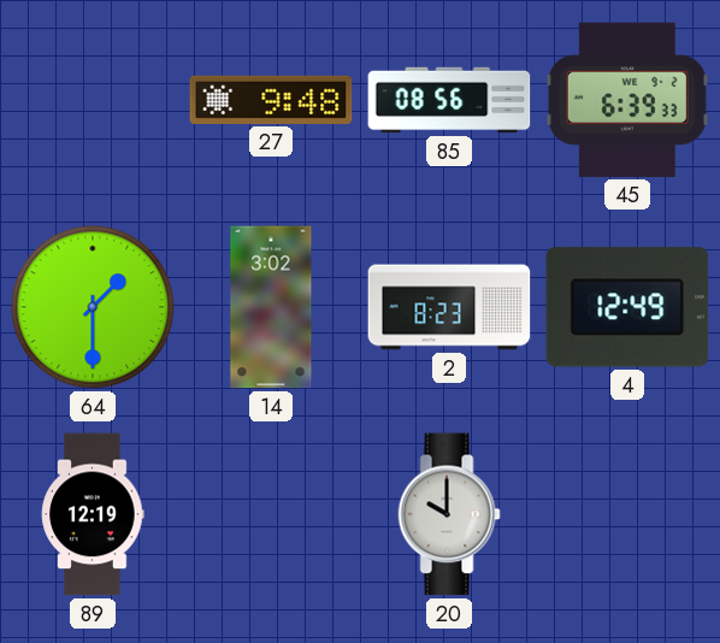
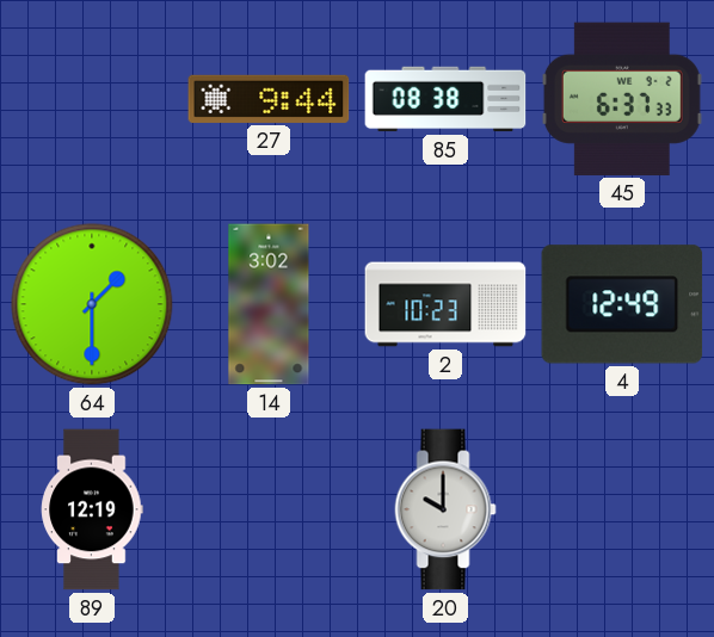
27: 9:48 -> 9:44 (269, 99)
85: 08:56 -> 08:38 (445, 99)
45: 6:39 -> 6:37 (622, 99)
2: 8:23 -> 10:23 (445, 304)
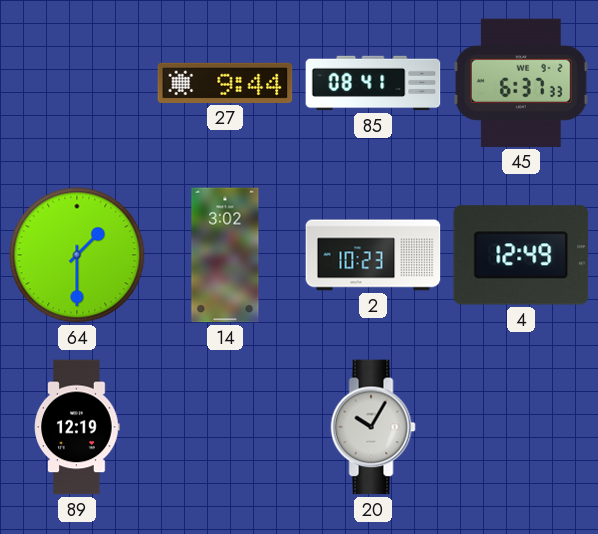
85: 08:38 -> 08:41 (373, 83)
20: 10:00 -> 10:05 (373, 427)
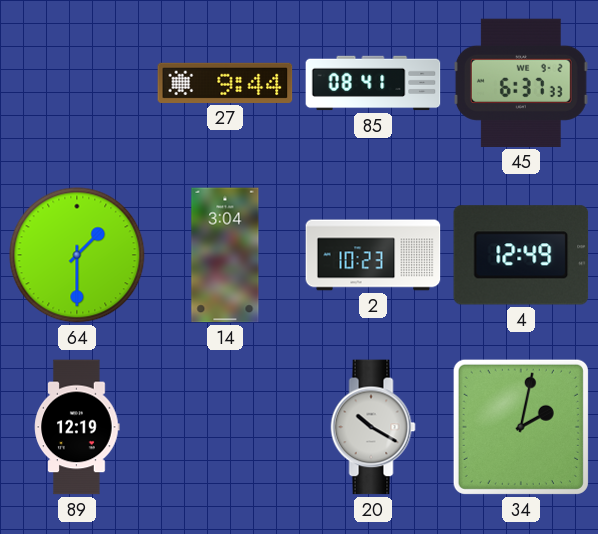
14: 3:02 -> 3:04 (225, 255)
20: 10:05 -> 10:20 (373, 427)
34: none -> 2:02 (521, 427)
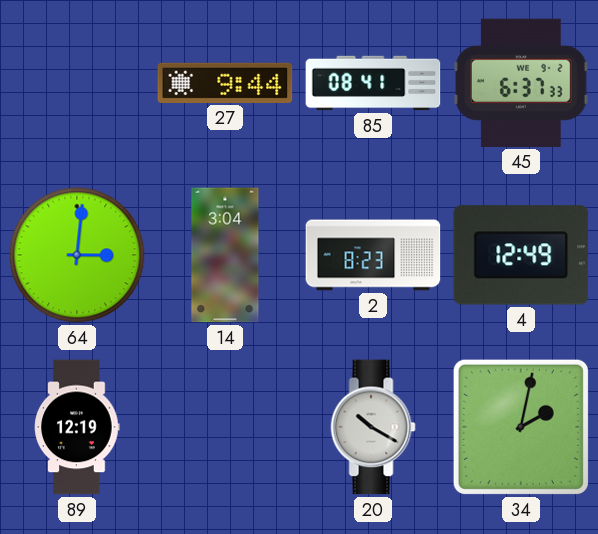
64: 1:30 -> 3:01 (77, 255)
2: 10:23 -> 8:23 (373, 255)
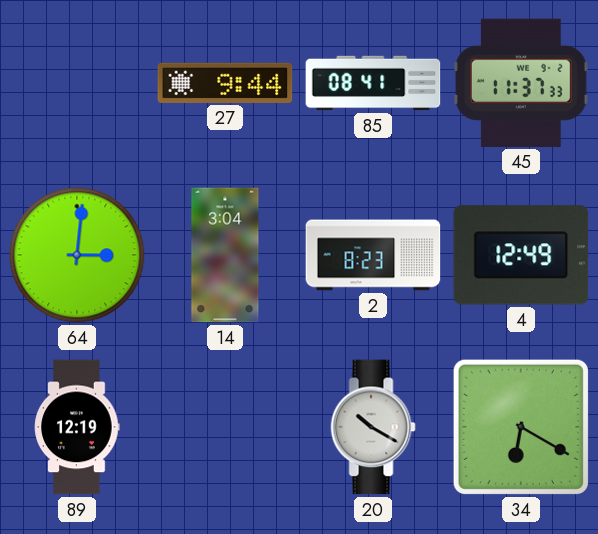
45: 6:37 -> 11:37 (521, 83)
34: 2:02 -> 6:20 (521, 427)
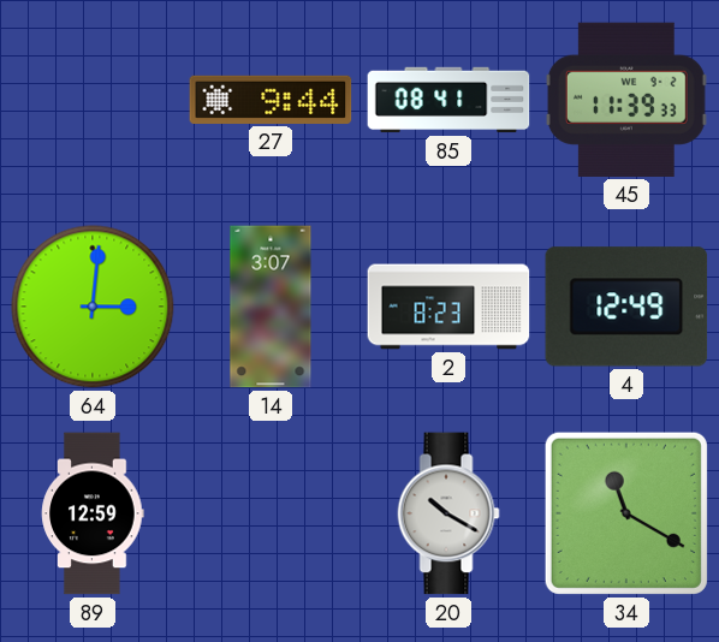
45: 11:37 -> 11:39 (626, 100)
14: 3:04 -> 3:07 (271, 307)
89: 12:19 -> 12:59 (93, 513)
34: 6:20 -> 11:20 (626, 513)
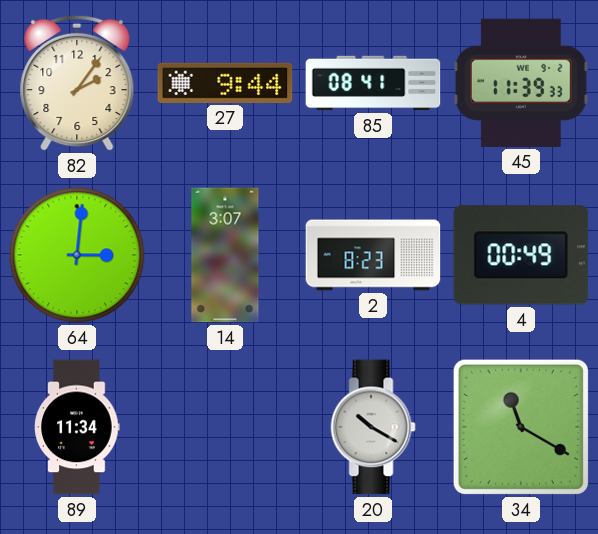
82: none -> 2:06 (77, 83)
4: 12:49 -> 00:49 (521, 255)
89: 12:59 -> 11:34 (77, 427)
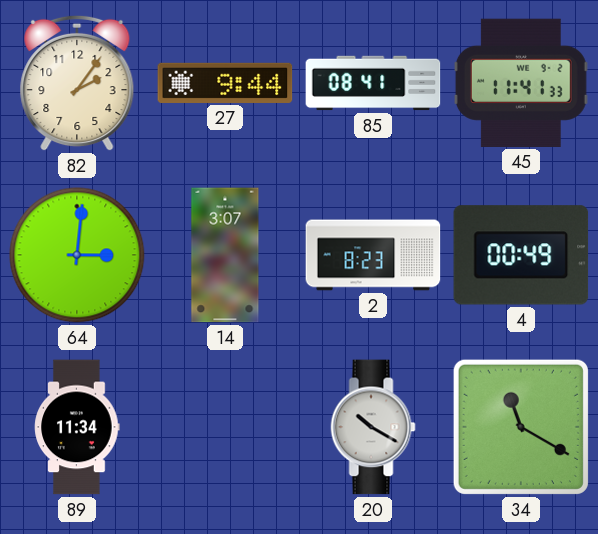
45: 11:39 -> 11:41 (521, 83)
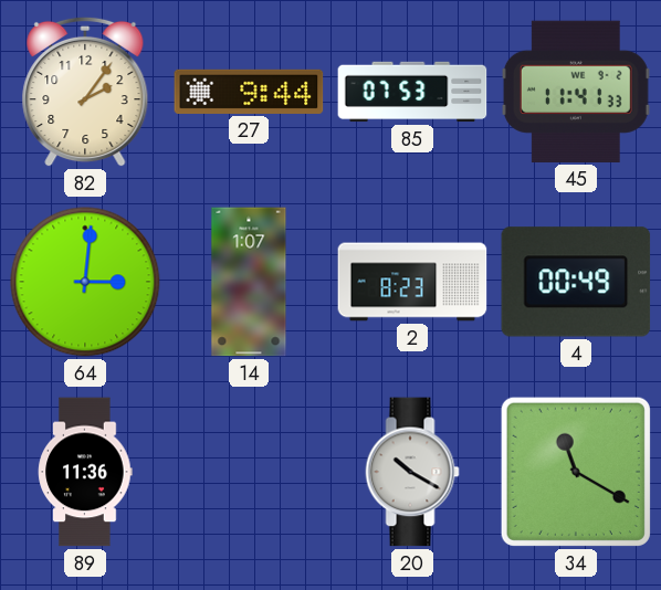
85: 08:41 -> 07:53 (412, 92)
14: 3:07 -> 1:07 (249, 282)
89: 11:34 -> 11:36 (85, 472)
